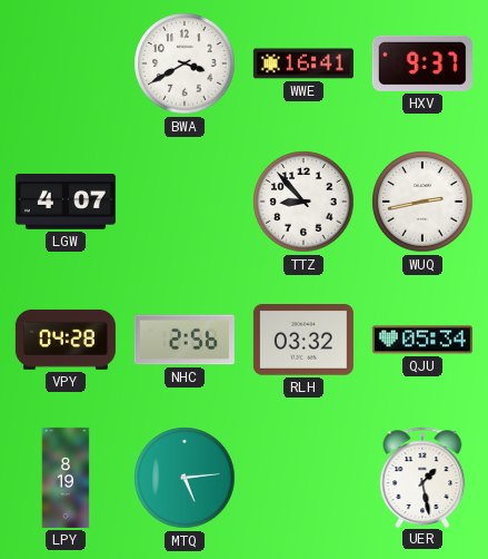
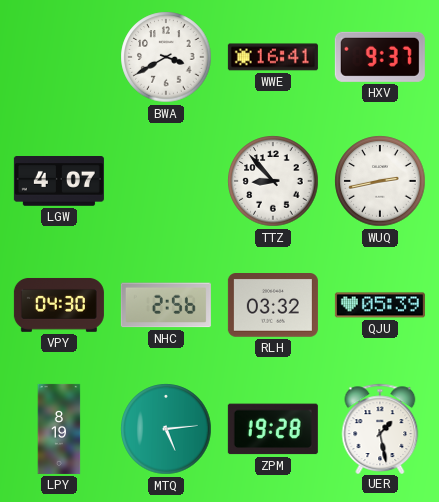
VPY: 04:28 -> 04:30 (59, 305)
QJU: 05:34 -> 05:39 (380, 305)
ZPM: none -> 19:28 (273, 429)
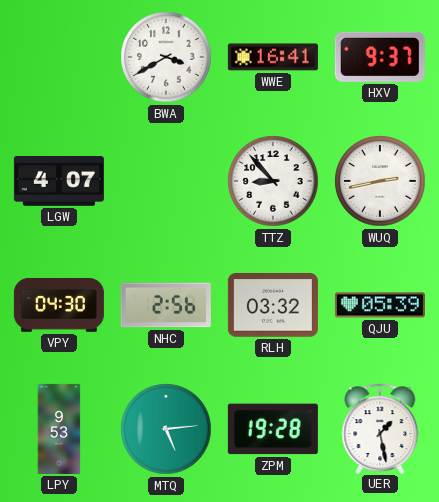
LPY: 8:19 -> 9:53 (59, 429)
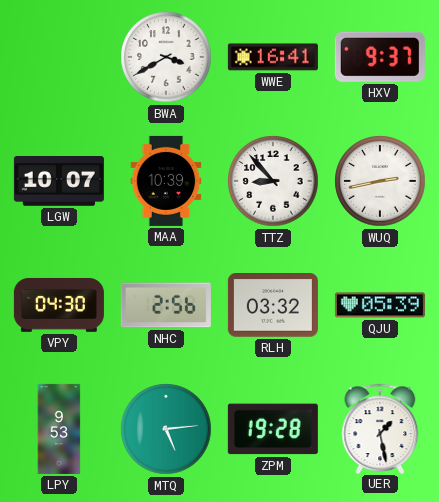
LGW: 4:07 -> 10:07 (59, 181)
MAA: none -> 10:39 (166, 181)
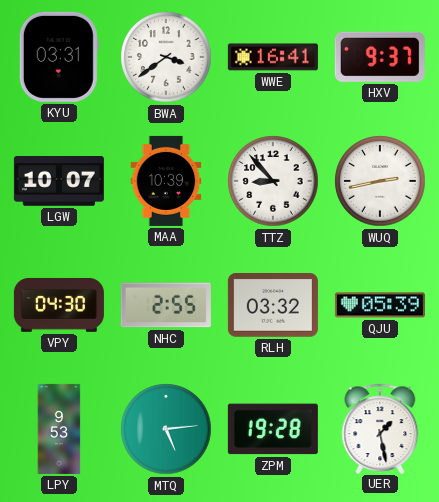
KYU: none -> 03:31 (59, 57)
BWA: 3:40 -> 3:39 (166, 57)
NHC: 2:56 -> 2:55 (166, 305)
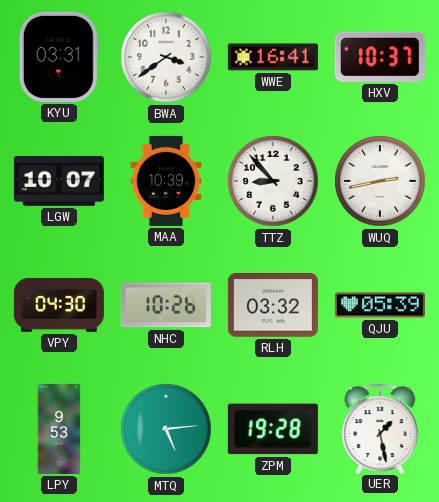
HXV: 9:37 -> 10:37 (380, 57)
NHC: 2:55 -> 10:26 (166, 305)
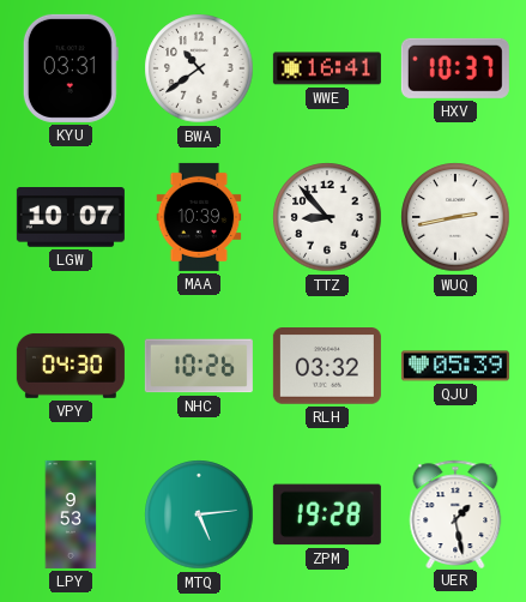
BWA: 3:39 -> 10:39 (199, 68)
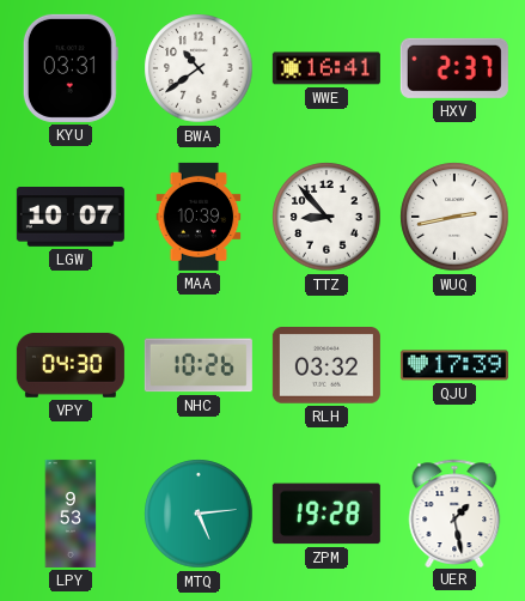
HXV: 10:37 -> 2:37 (454, 68)
QJU: 05:39 -> 17:39 (454, 365)
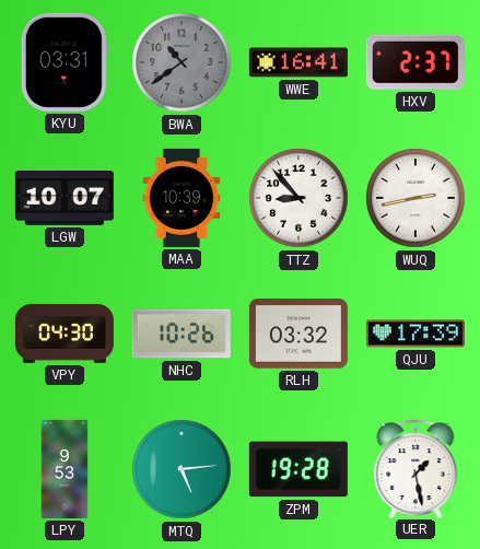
BWA dial: white -> grey (182, 62)
